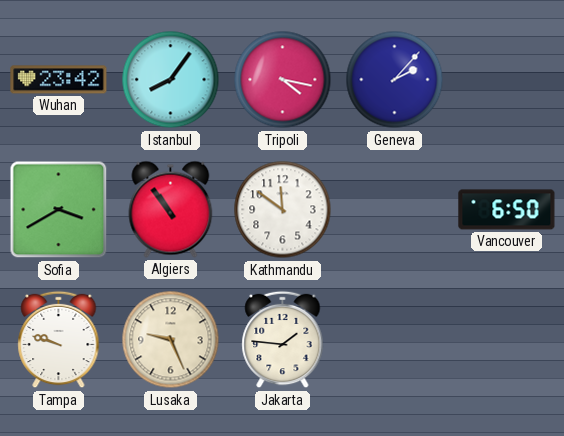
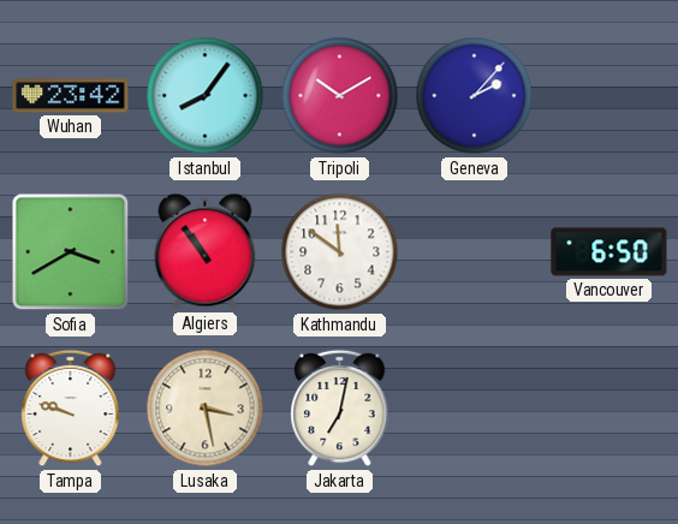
Tripoli: 4:17 -> 10:10 (340, 96)
Lusaka: 9:26 -> 3:28 (206, 409)
Jakarta: 1:46 -> 7:02 (340, 409)
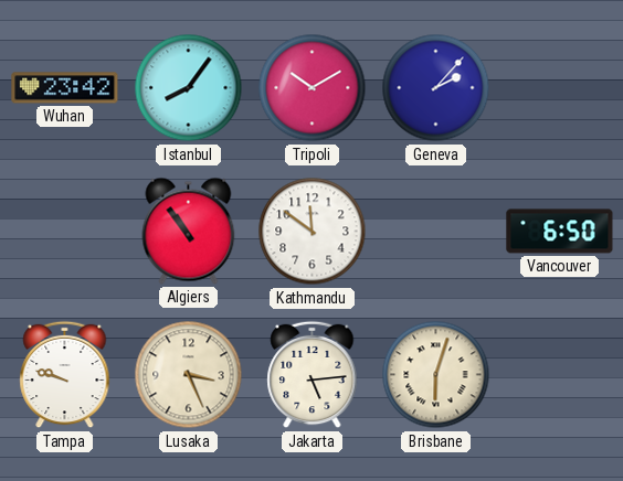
Sofia: 3:40 -> none (71, 252)
Lusaka: 3:28 -> 3:26 (189, 375)
Jakarta: 7:02 -> 5:14 (313, 375)
Brisbane: none -> 6:03 (436, 375)
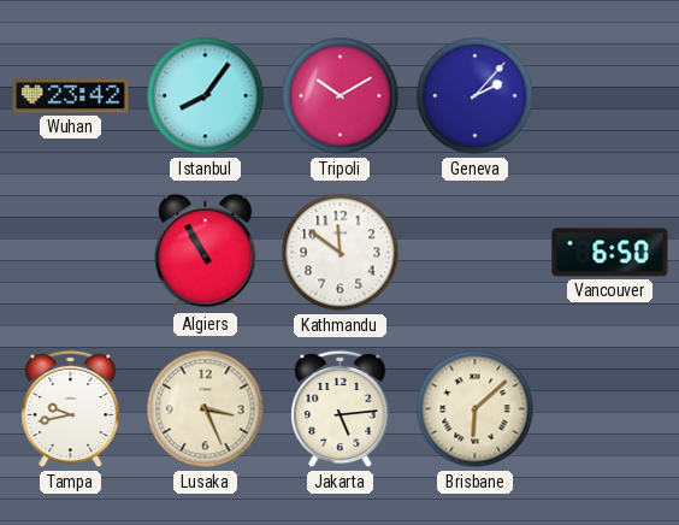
Algiers: 10:54 -> 10:55 (206, 252)
Tampa: 9:48 -> 9:43 (71, 409)
Brisbane: 6:03 -> 6:08 (476, 409)
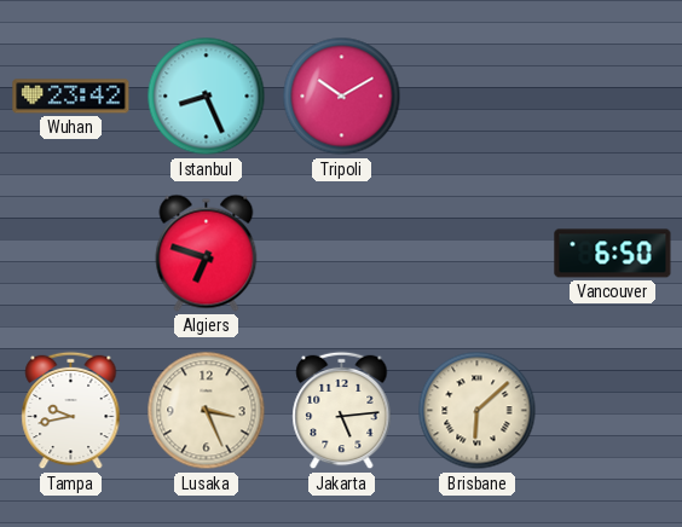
Istanbul: 8:06 -> 8:26 (207, 97)
Geneva: 2:07 -> none (476, 96)
Algiers: 10:55 -> 6:48 (207, 253)
Kathmandu: 11:51 -> none (341, 253)
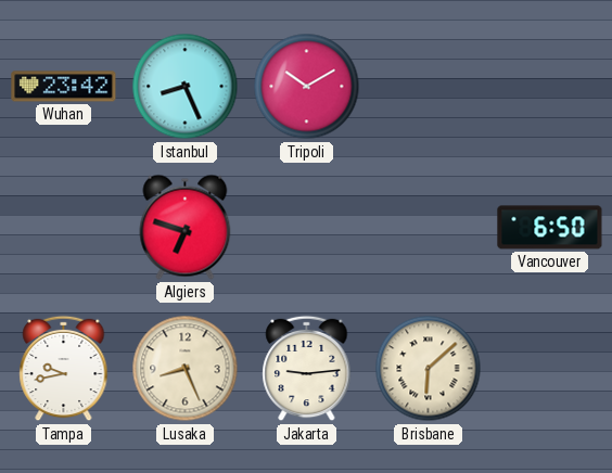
Lusaka: 3:26 -> 8:26 (186, 369)
Jakarta: 5:14 -> 9:14 (307, 369)
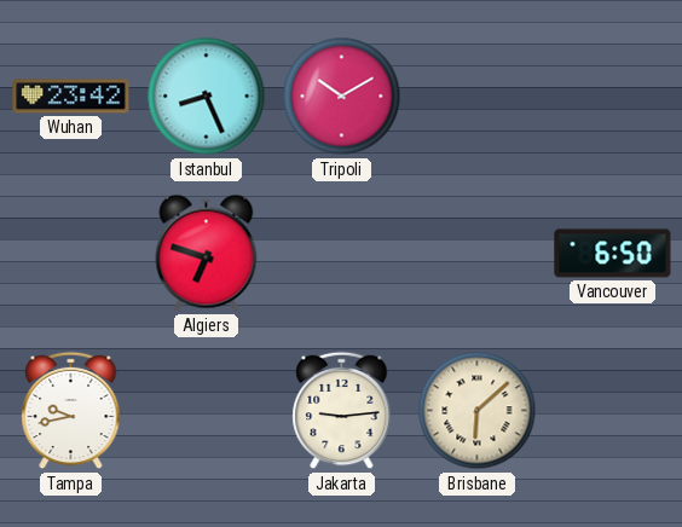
Lusaka: 8:26 -> none (186, 369)
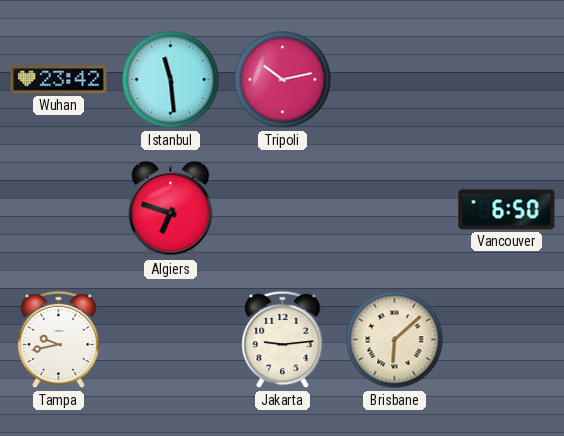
Istanbul: 8:26 -> 11:29 (171, 80)
Tripoli: 10:10 -> 10:13 (283, 80)
